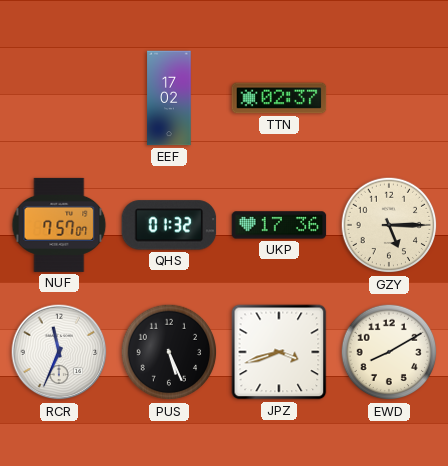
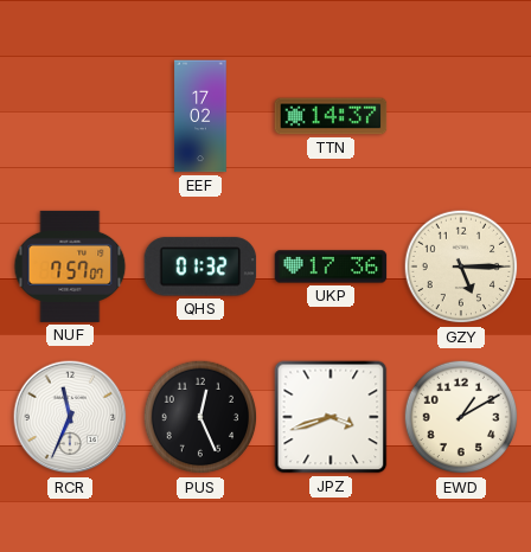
TTN: 02:37 -> 14:37 (331, 116)
PUS: 5:26 -> 12:26 (200, 417)
EWD: 8:10 -> 1:10 (461, 417)
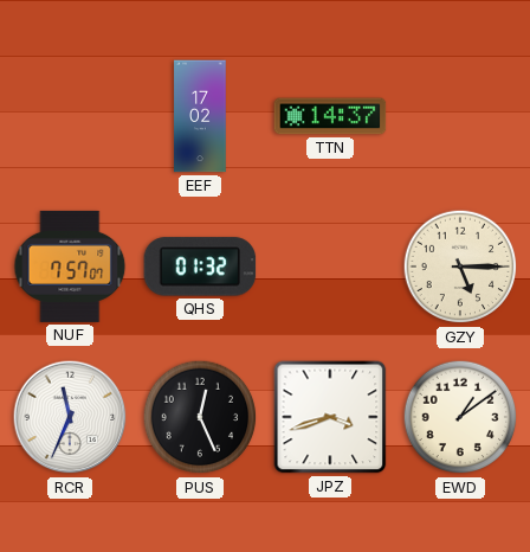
UKP: 17:36 -> none (331, 267)
EWD: 1:10 -> 1:09 (460, 417)
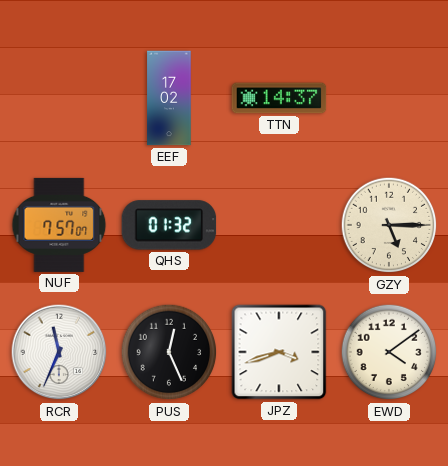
EWD: 1:09 -> 4:09 (389, 352)
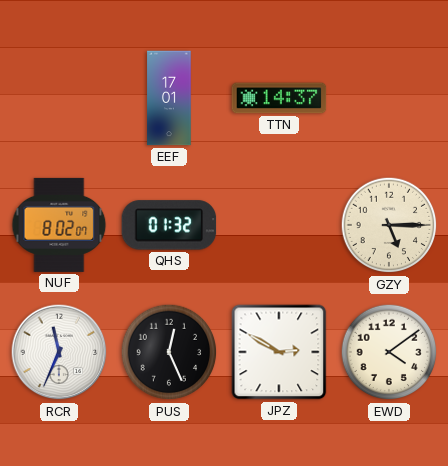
EEF: 17:02 -> 17:01 (169, 98)
NUF: 7:57 -> 8:02 (59, 225)
JPZ: 3:42 -> 2:50 (279, 352)
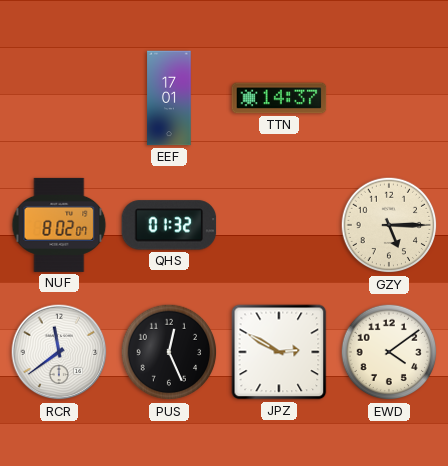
RCR: 11:34 -> 11:39 (59, 352)
